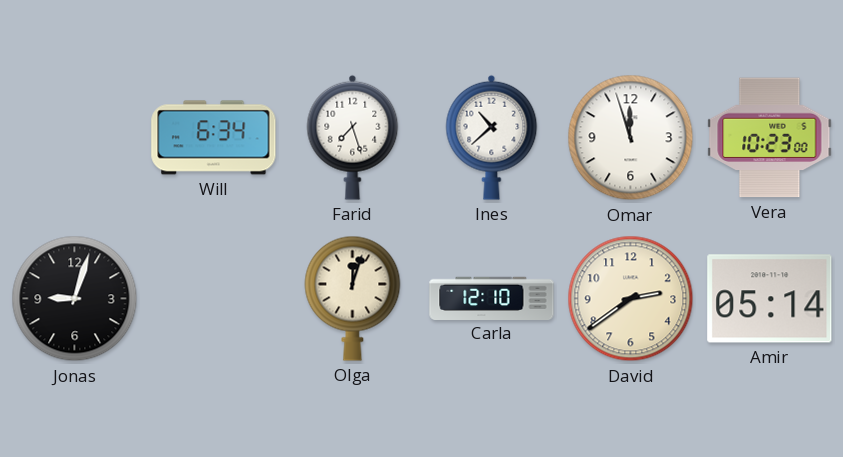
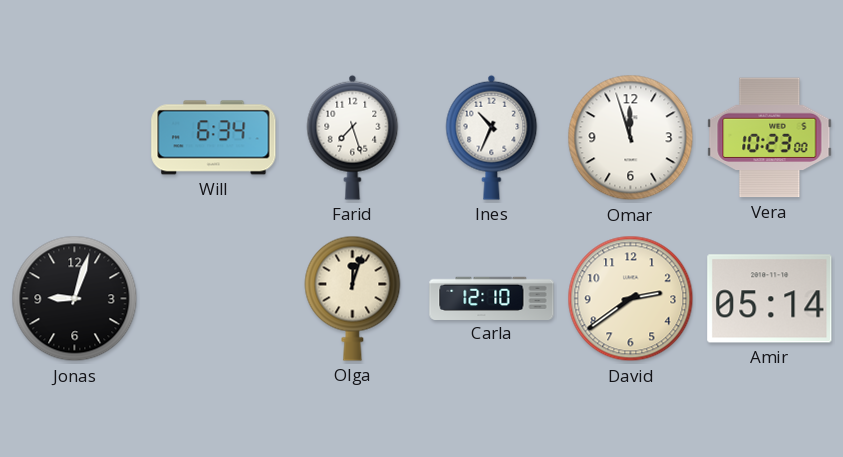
Ines: 10:38 -> 10:34 (492, 137)
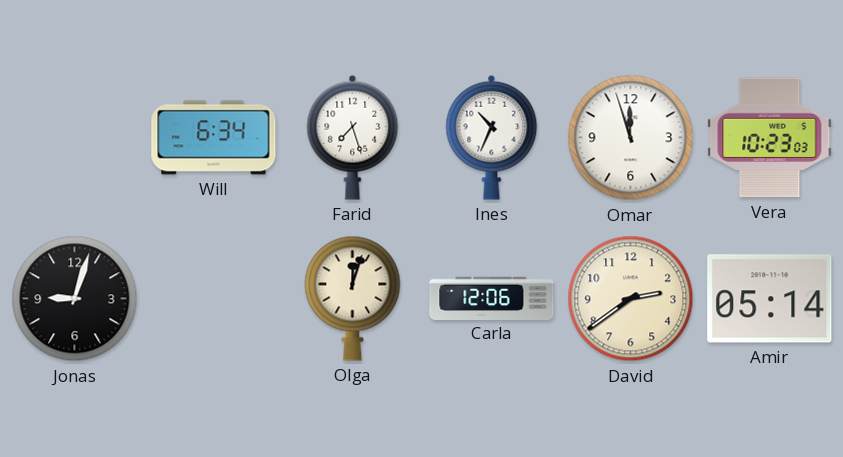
Vera: 10:23:00 -> 10:23:03 (770, 138)
Carla: 12:10 -> 12:06 (492, 298)
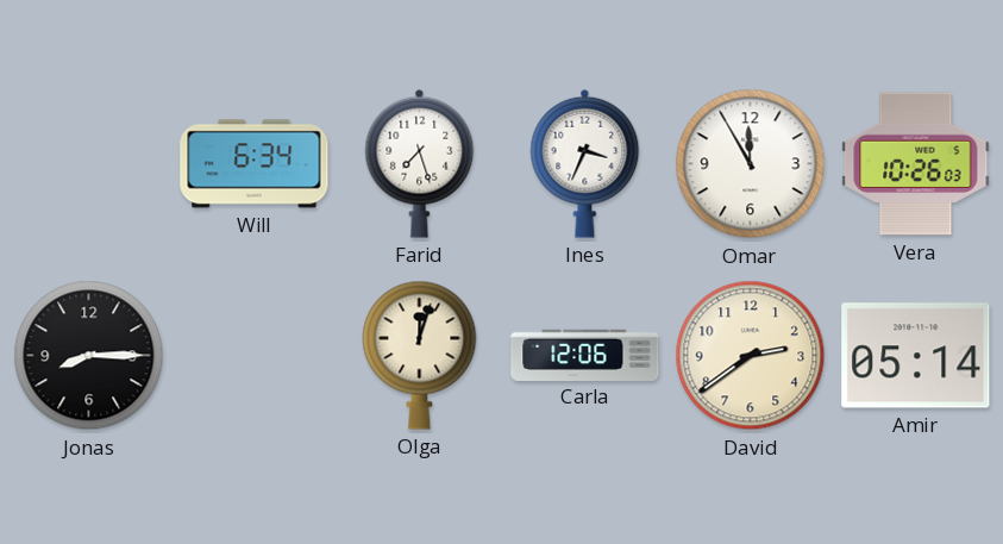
Ines: 10:34 -> 3:34 (585, 163)
Omar: 11:57 -> 11:55 (751, 164)
Vera: 10:23 -> 10:26 (916, 164)
Jonas: 9:03 -> 8:15 (89, 356)
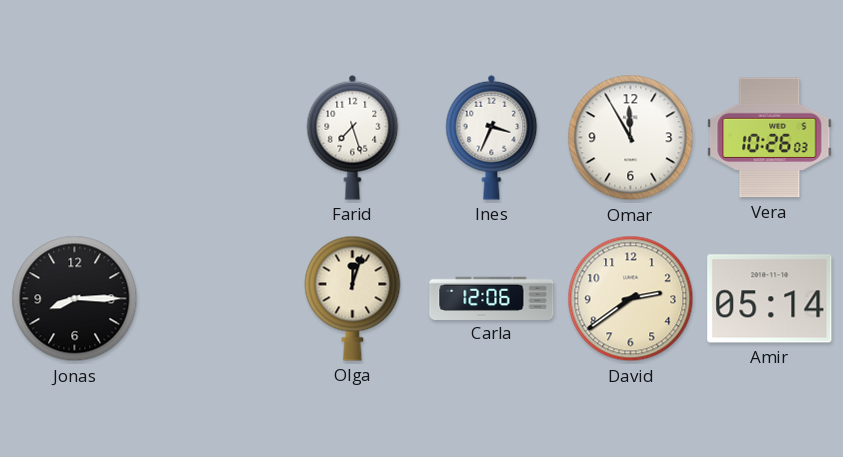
Will: 6:34 -> none (255, 164)
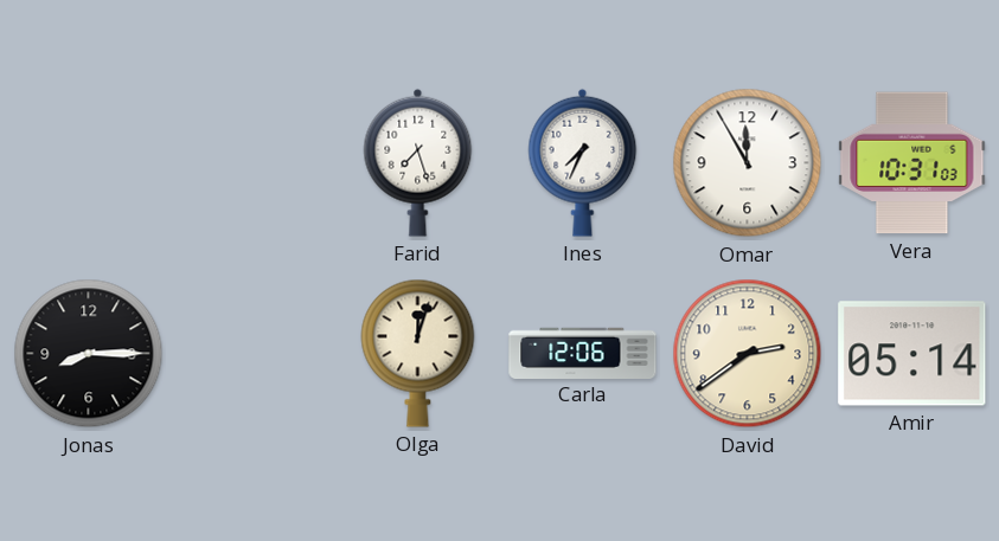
Ines: 3:34 -> 7:34 (583, 162)
Vera: 10:26 -> 10:31 (912, 163)
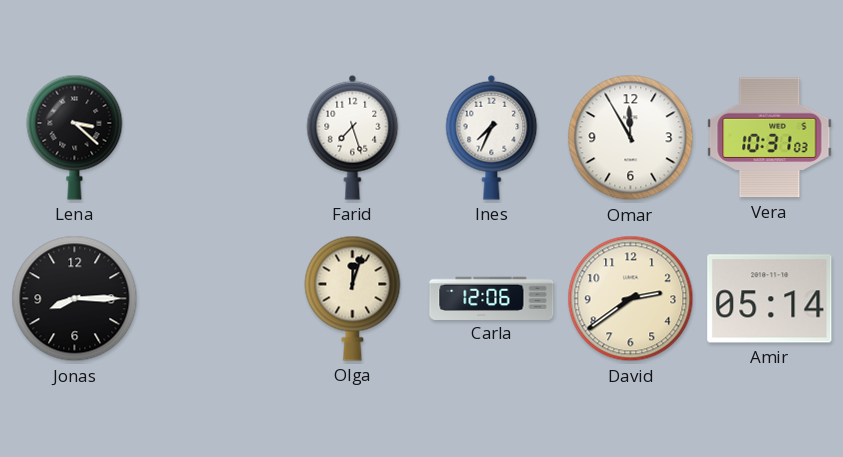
Lena: none -> 3:22 (75, 137)
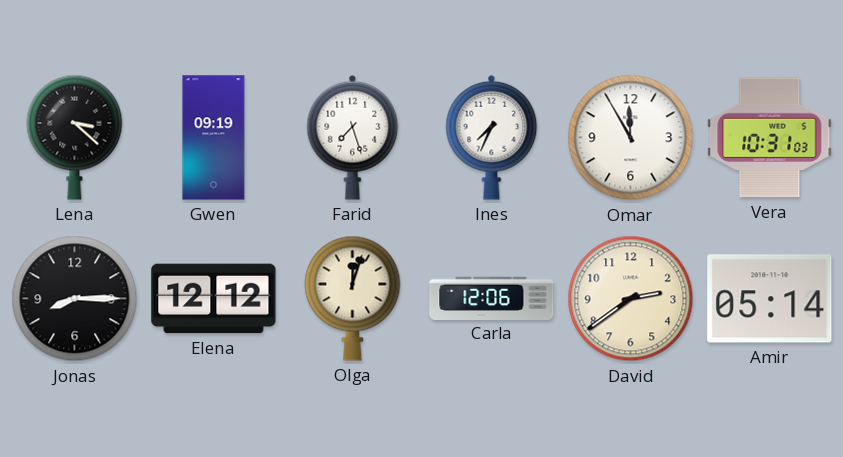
Gwen: none -> 09:19 (214, 138)
Elena: none -> 12:12 (214, 299)
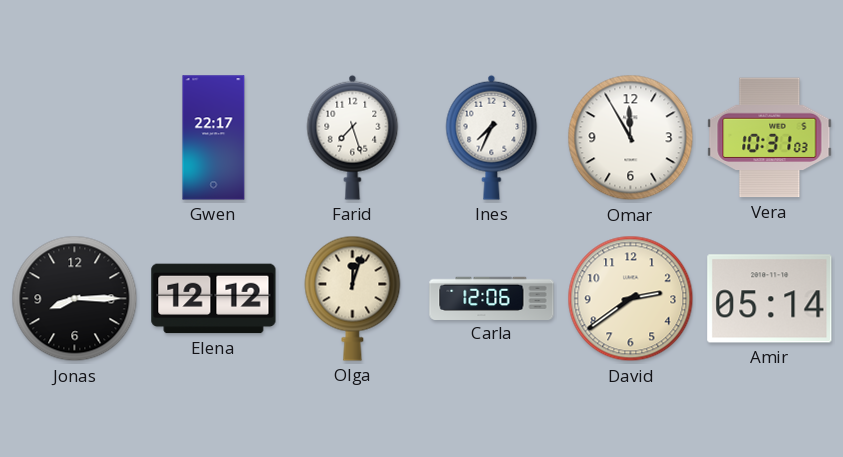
Lena: 3:22 -> none (75, 137)
Gwen: 09:19 -> 22:17 (214, 138)
